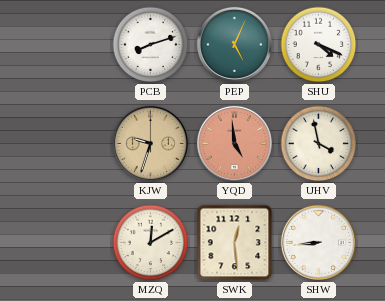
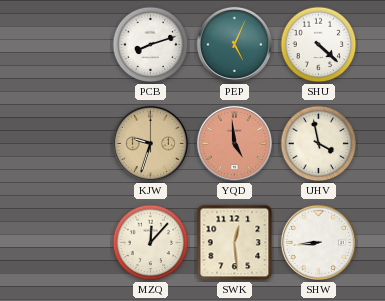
SHU: 4:19 -> 4:22 (319, 45)
MZQ: 12:10 -> 12:07 (151, 243)
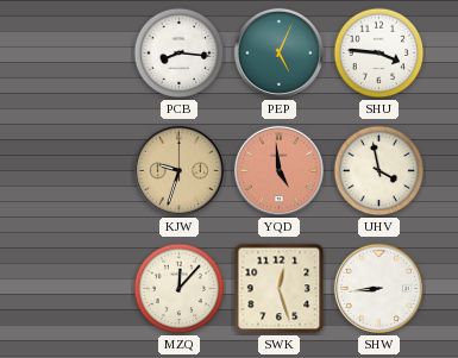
PCB: 8:12 -> 8:16 (180, 54)
SHU: 4:22 -> 3:46 (379, 54)
SWK: 12:29 -> 12:27 (280, 289)
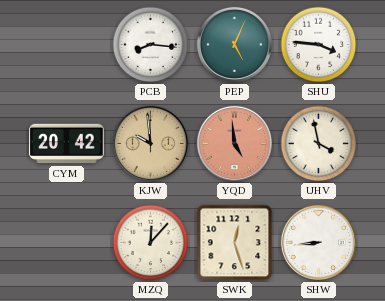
CYM: none -> 20:42 (67, 144)
KJW: 9:33 -> 9:59 (150, 143)
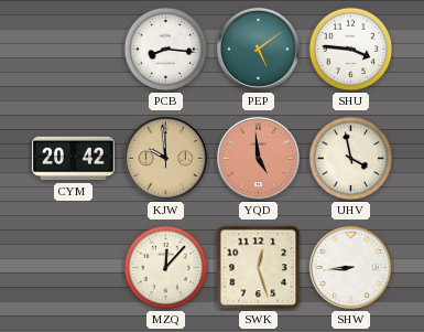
PEP: 5:04 -> 5:09 (258, 49)
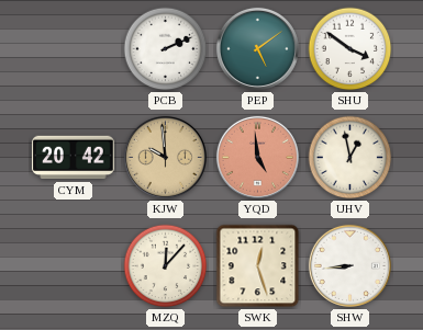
PCB: 8:16 -> 2:11 (166, 49)
SHU: 3:46 -> 3:51 (350, 49)
UHV: 3:58 -> 12:58 (350, 158)
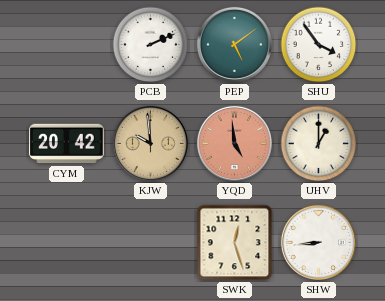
SHU: 3:51 -> 3:54 (319, 45)
UHV: 12:58 -> 1:00 (319, 144)
MZQ: 12:07 -> none (166, 266)
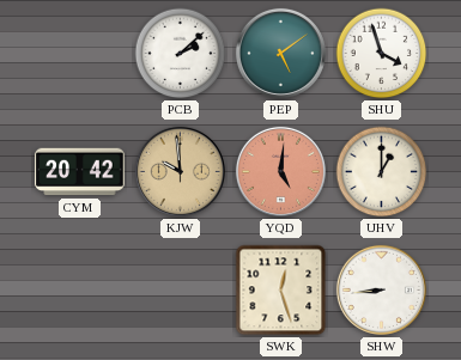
PCB: 2:11 -> 2:08 (181, 54)
SHU: 3:54 -> 3:57 (382, 54)
YQD: 4:59 -> 5:01 (280, 171)
